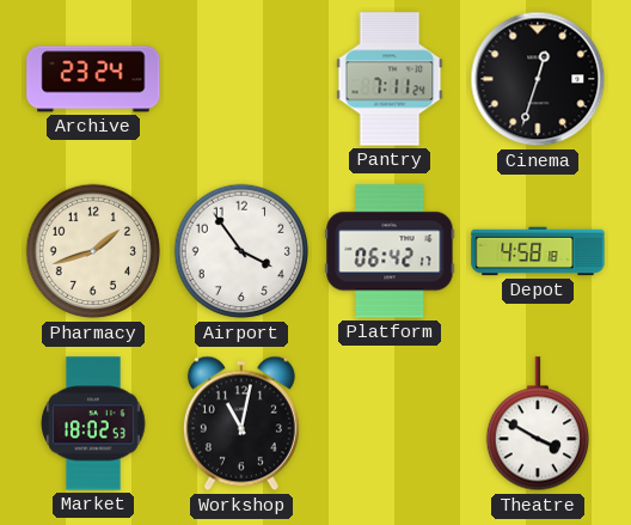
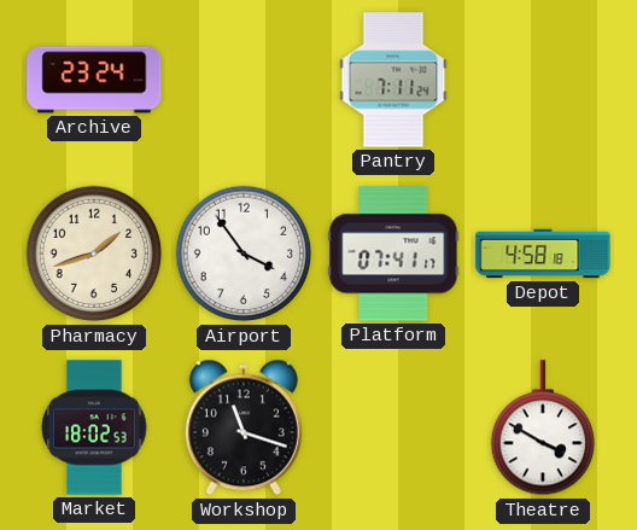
Cinema: 12:33 -> none (538, 79)
Platform: 06:42 -> 07:41 (393, 254)
Workshop: 11:02 -> 11:18 (244, 427)
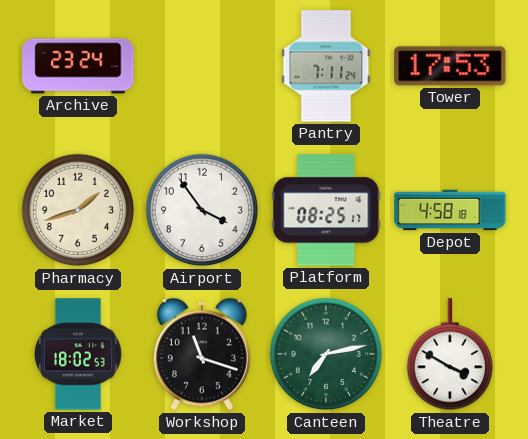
Tower: none -> 17:53 (450, 66)
Platform: 07:41 -> 08:25 (326, 210)
Canteen: none -> 7:13 (326, 354)
